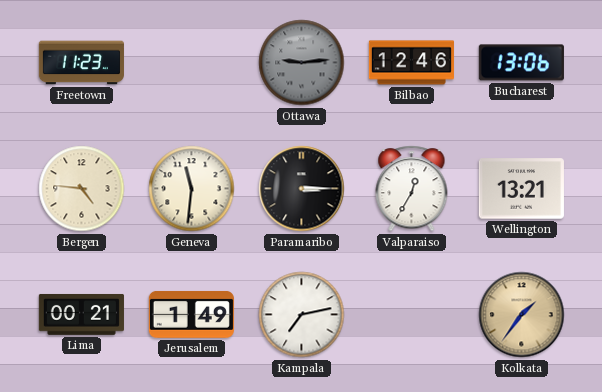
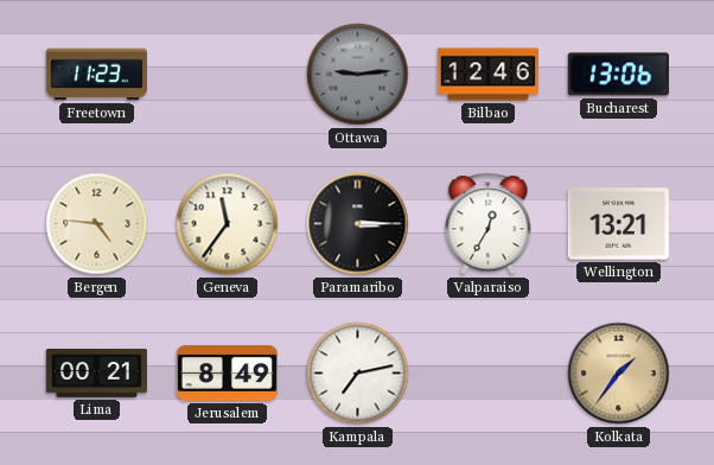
Geneva: 11:31 -> 11:36 (228, 224)
Jerusalem: 1:49 -> 8:49 (227, 372)
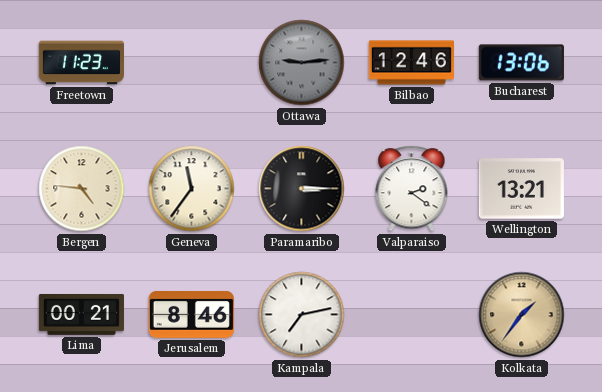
Valparaiso: 12:35 -> 2:21 (412, 189)
Jerusalem: 8:49 -> 8:46 (191, 314)
